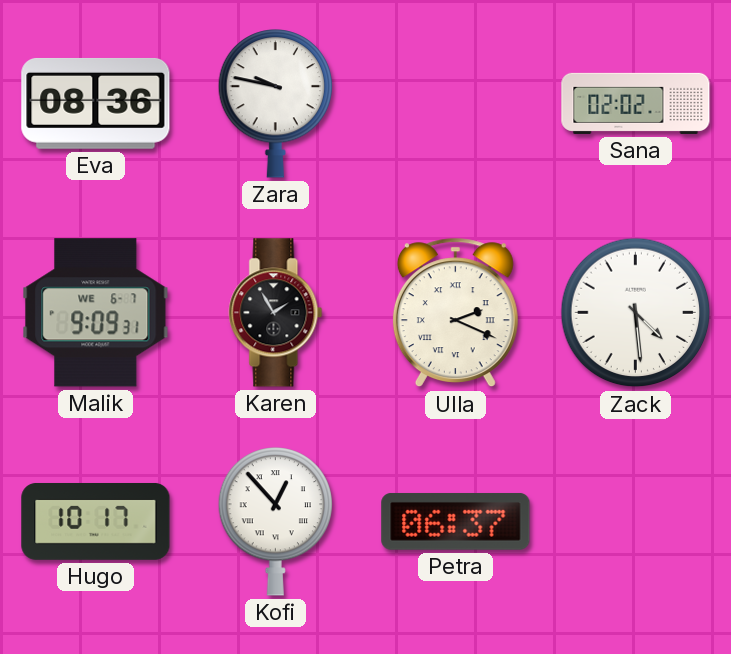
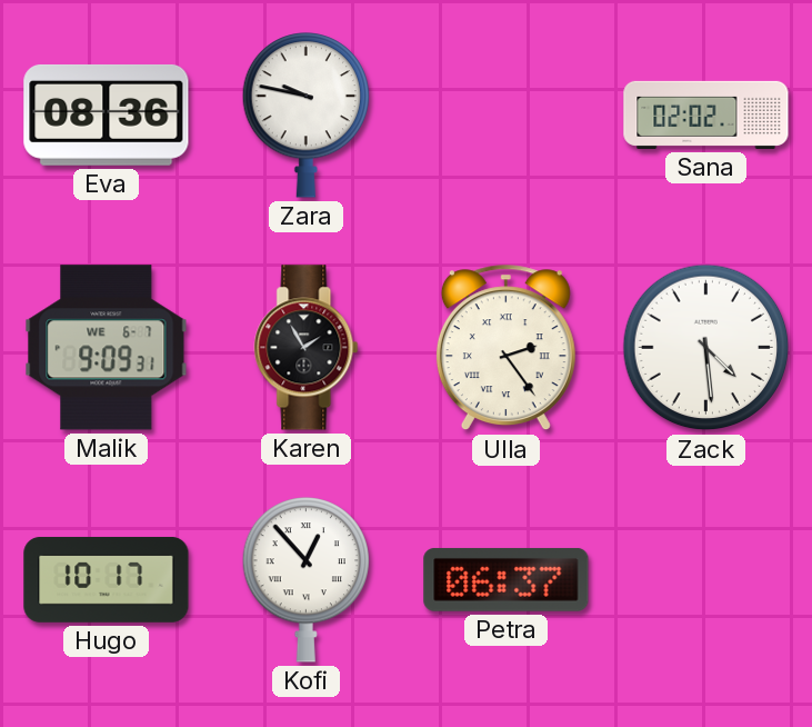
Ulla: 2:19 -> 2:24 (505, 348)
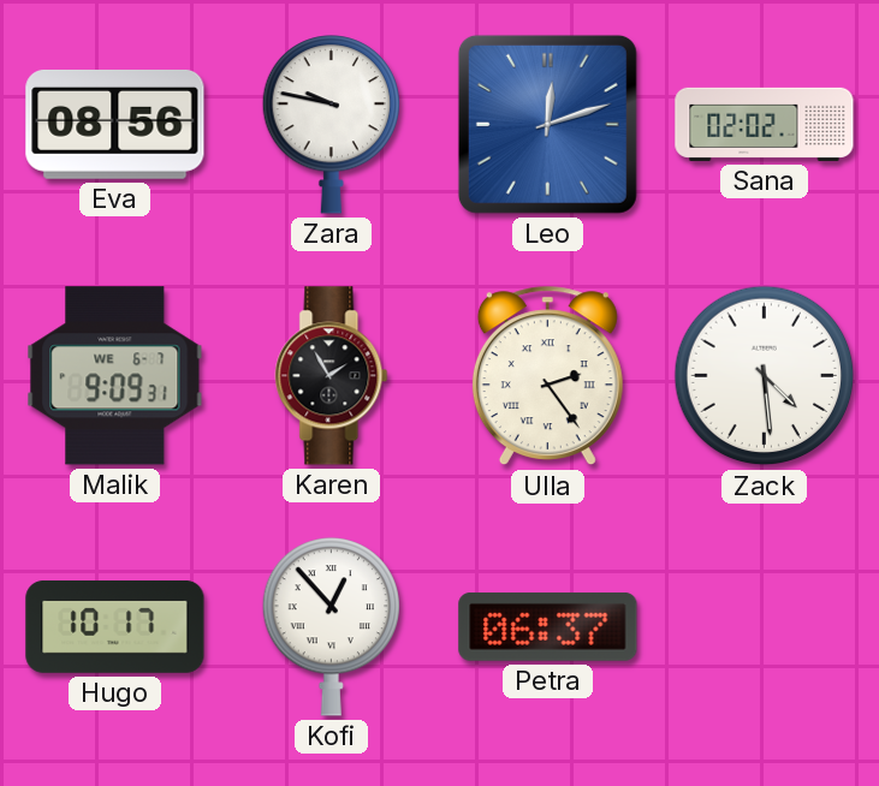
Eva: 08:36 -> 08:56 (115, 124)
Leo: none -> 12:12 (547, 124)
